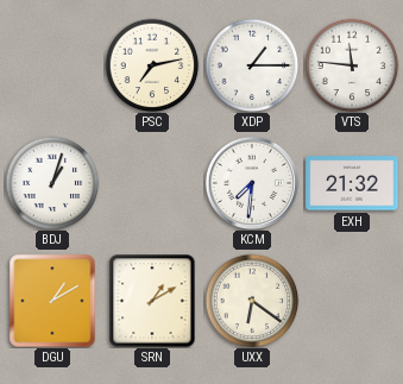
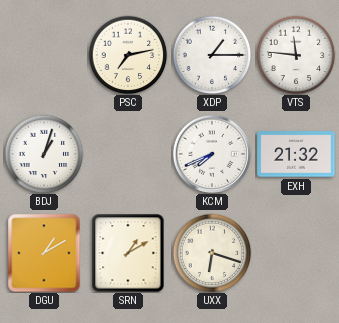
KCM: 7:31 -> 7:41 (211, 153)
UXX: 6:21 -> 6:18 (212, 253)
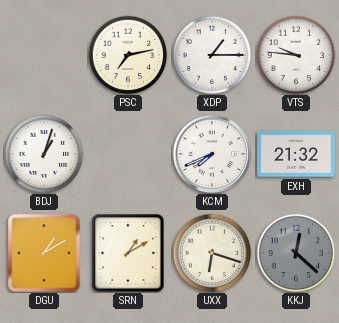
VTS: 11:46 -> 9:46 (296, 55)
KKJ: none -> 12:22 (296, 253)
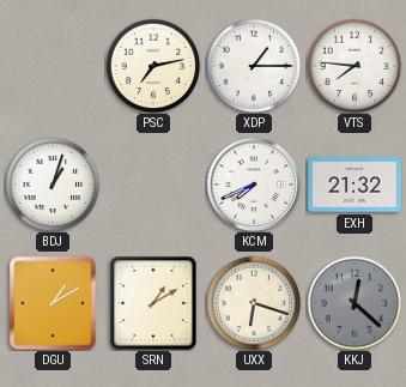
VTS: 9:46 -> 7:46 (355, 66)
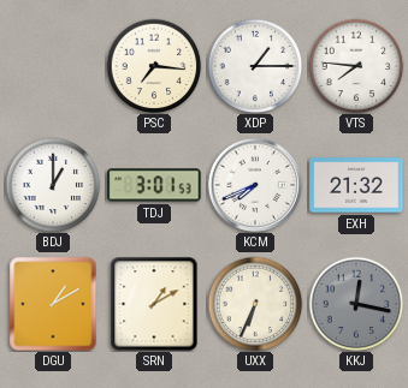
PSC: 7:13 -> 7:16 (154, 66)
BDJ: 1:03 -> 1:00 (53, 185)
TDJ: none -> 3:01 (154, 185)
UXX: 6:18 -> 6:34 (255, 304)
KKJ: 12:22 -> 12:17 (356, 304)
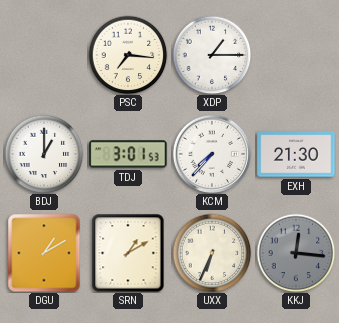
VTS: 7:46 -> none (356, 66)
KCM: 7:41 -> 7:37 (211, 153)
EXH: 21:32 -> 21:30 (296, 154)
KKJ: 12:17 -> 12:16 (296, 253)
